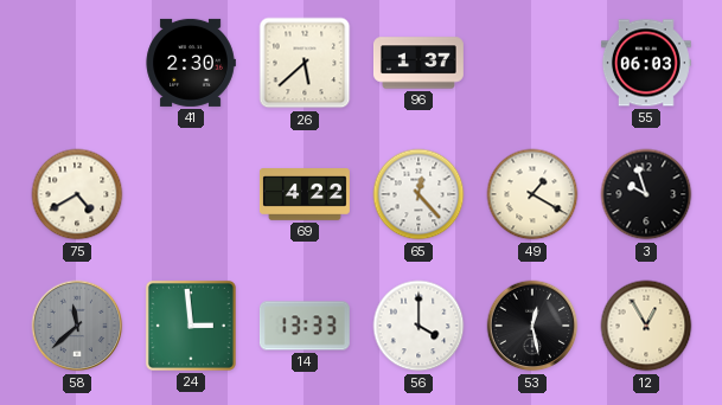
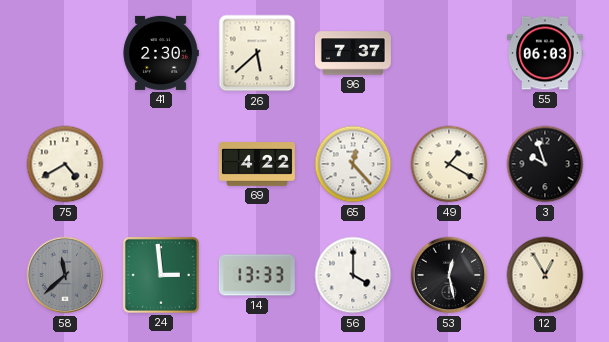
96: 1:37 -> 7:37 (353, 53)
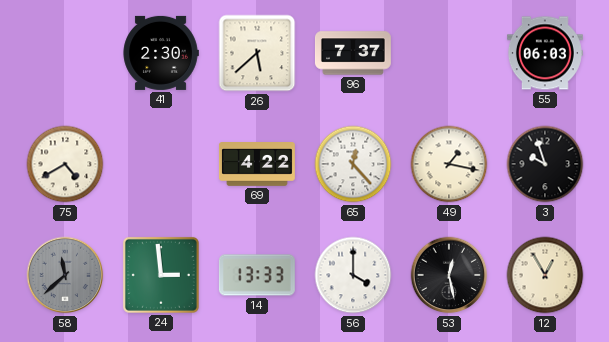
49: 1:20 -> 1:17 (449, 164)
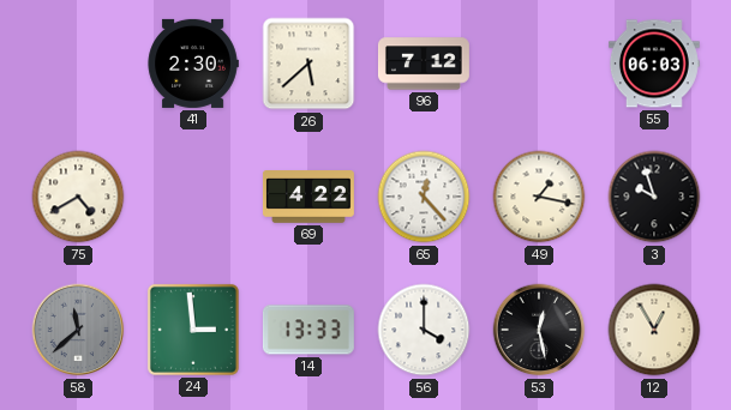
96: 7:37 -> 7:12 (424, 64)
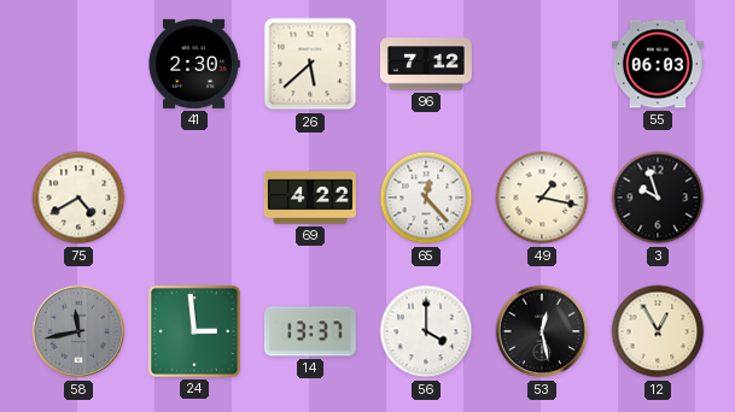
58: 11:38 -> 11:43 (78, 331)
14: 13:33 -> 13:37 (310, 331)
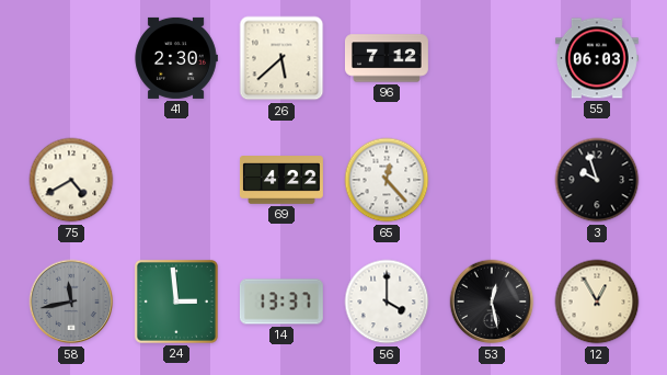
49: 1:17 -> none (542, 198)
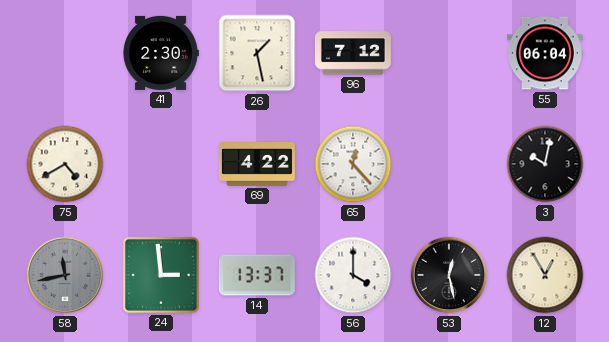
26: 5:38 -> 1:28 (257, 53)
55: 06:03 -> 06:04 (545, 53)
3: 9:57 -> 10:02 (545, 164)
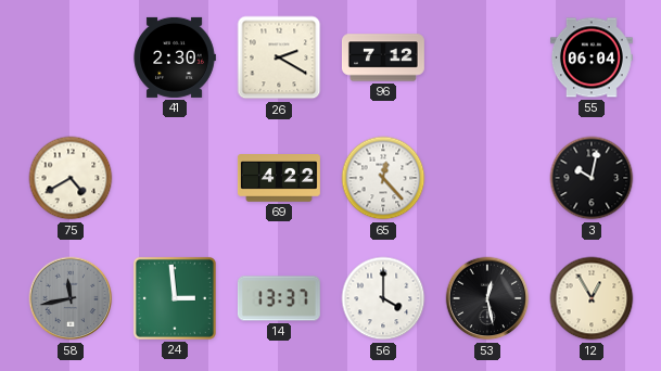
26: 1:28 -> 2:20 (279, 57)
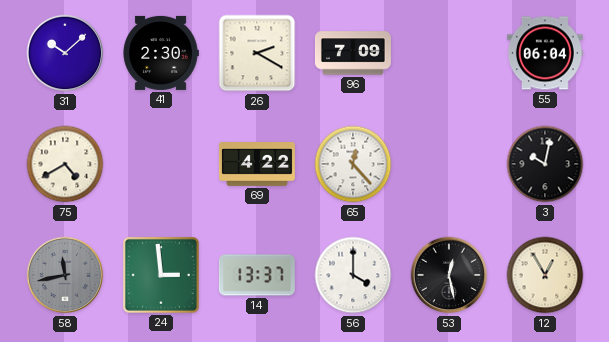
31: none -> 10:08 (65, 53)
96: 7:12 -> 7:09 (353, 53)
